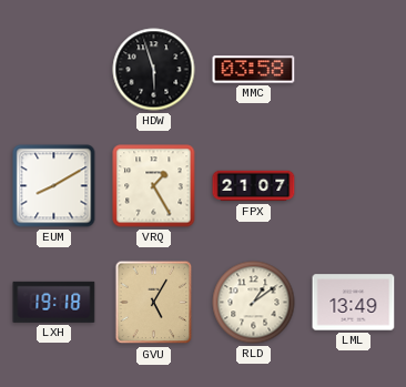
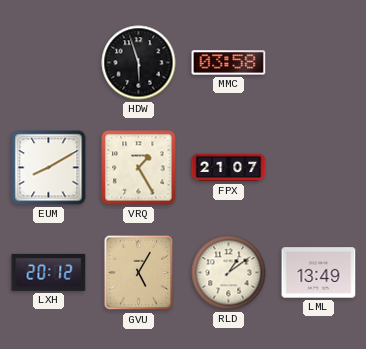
LXH: 19:18 -> 20:12 (49, 272)
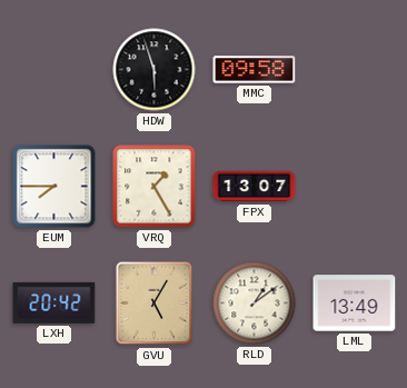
MMC: 03:58 -> 09:58 (255, 70)
EUM: 8:10 -> 7:45 (54, 187)
FPX: 21:07 -> 13:07 (255, 187)
LXH: 20:12 -> 20:42 (54, 302)
